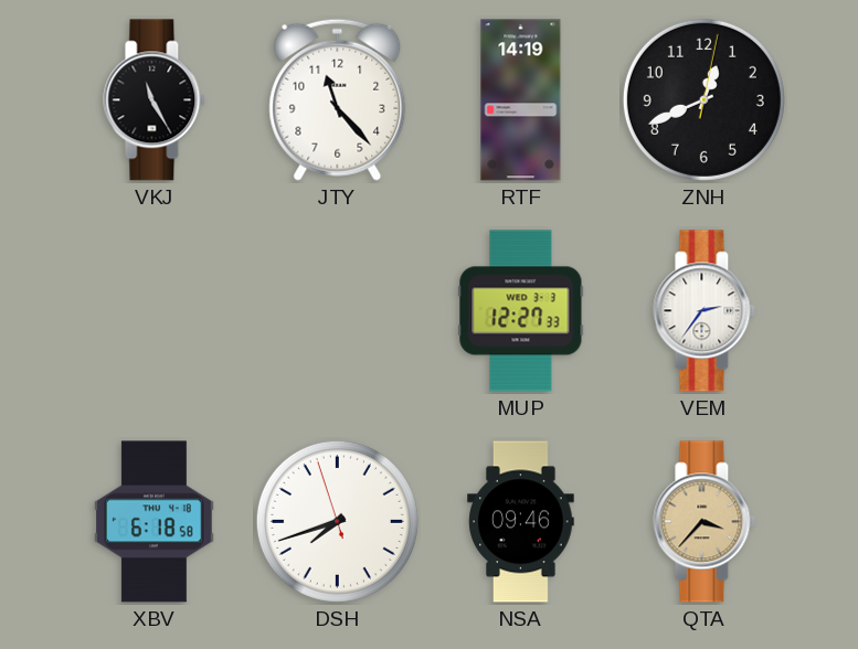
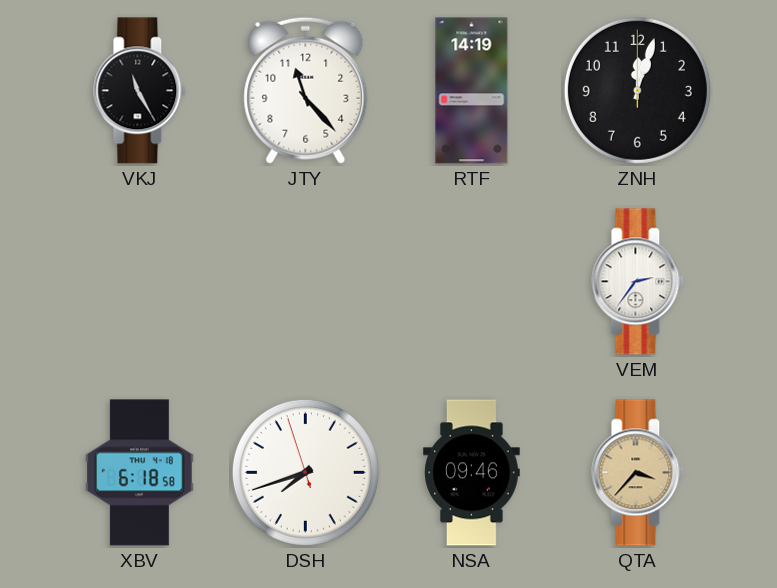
ZNH: 12:41 -> 12:03 (637, 90)
MUP: 12:27 -> none (521, 311)
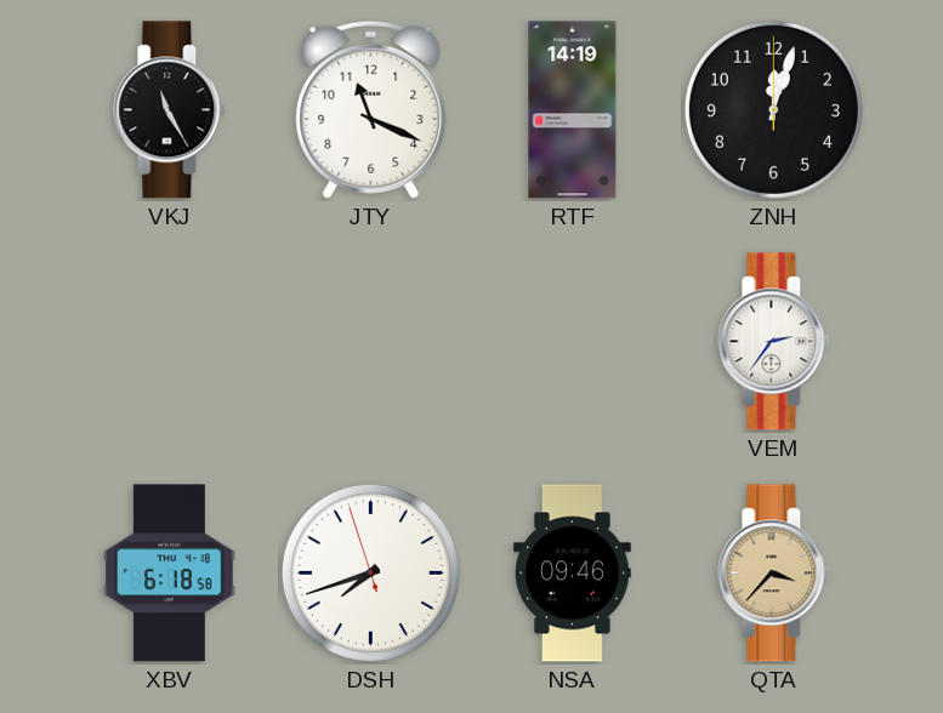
JTY: 11:23 -> 11:19 (371, 109)
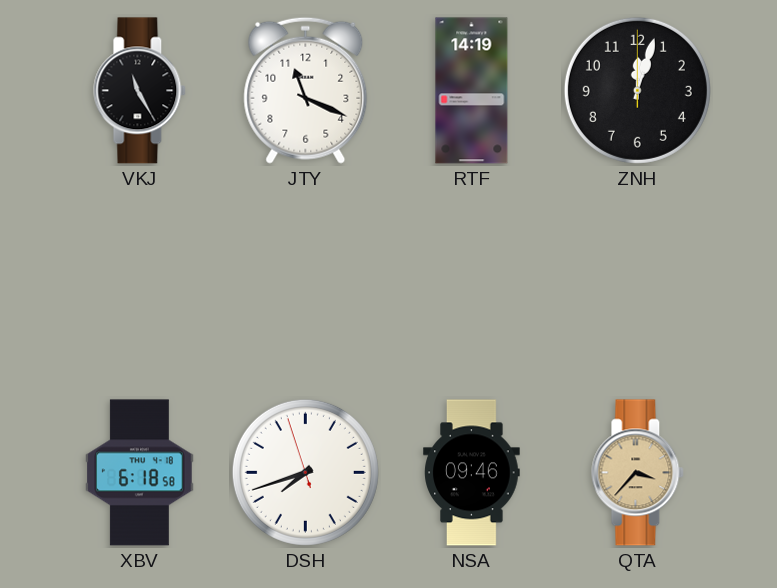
VEM: 2:36 -> none (774, 342)
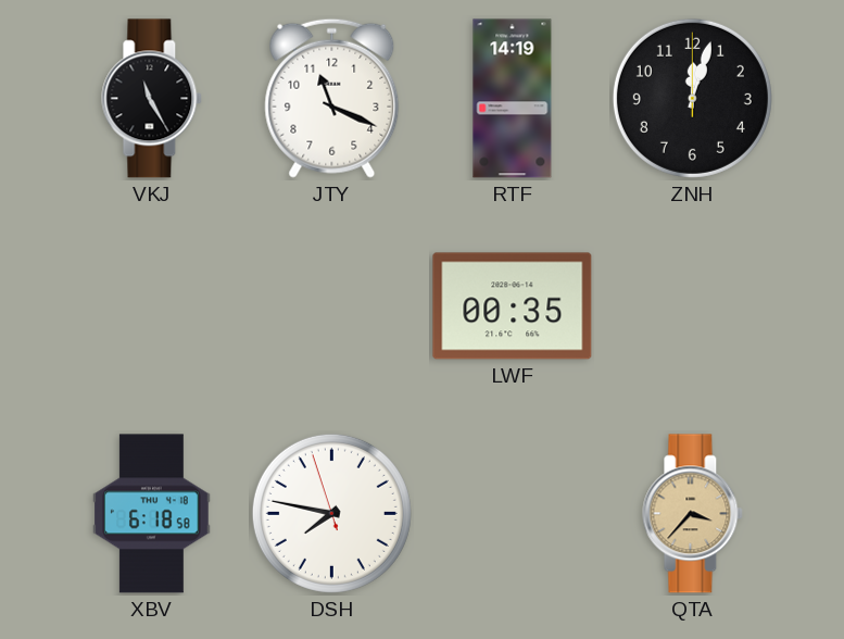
LWF: none -> 00:35 (513, 306)
DSH: 7:41 -> 7:46 (331, 513)
NSA: 09:46 -> none (472, 473)
